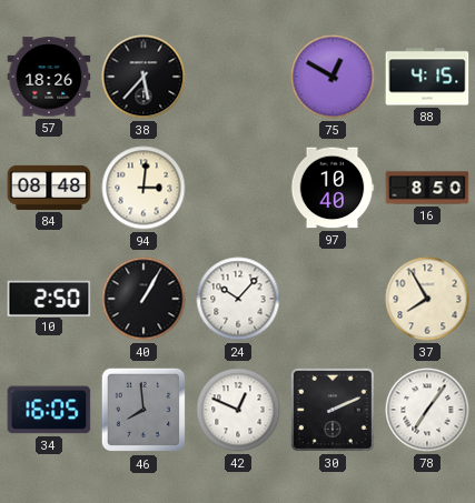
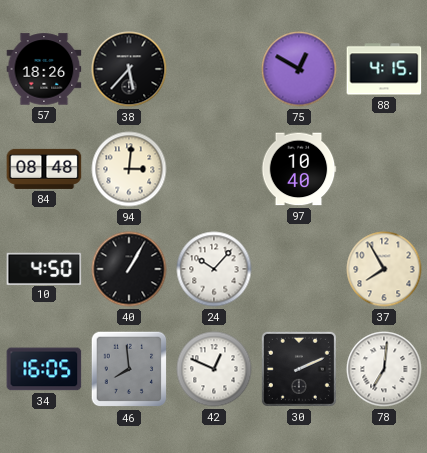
16: 8:50 -> none (427, 188)
10: 2:50 -> 4:50 (44, 268)
78: 7:06 -> 7:01 (384, 369)
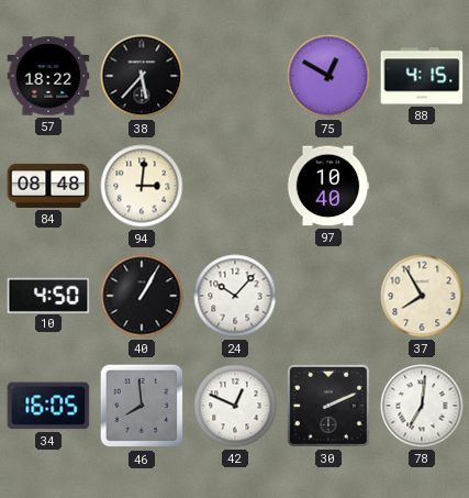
57: 18:26 -> 18:22 (48, 76)
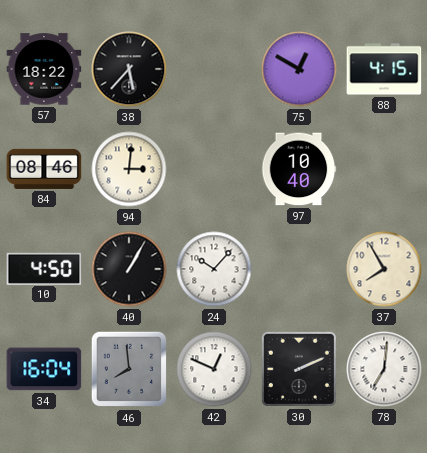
84: 08:48 -> 08:46 (44, 169)
34: 16:05 -> 16:04 (44, 369)
